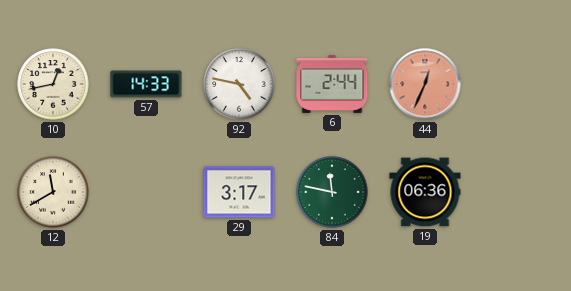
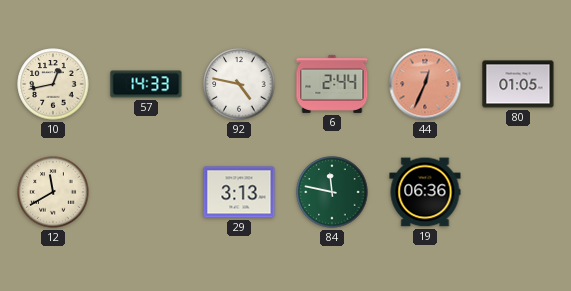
80: none -> 01:05 (518, 84)
29: 3:17 -> 3:13 (239, 192)
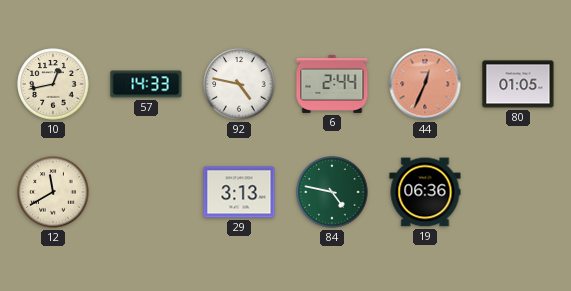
84: 11:47 -> 4:47 (332, 192)
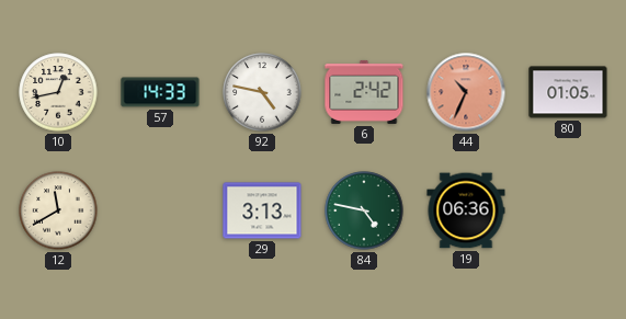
6: 2:44 -> 2:42 (364, 92)
44: 12:34 -> 10:34 (466, 92)
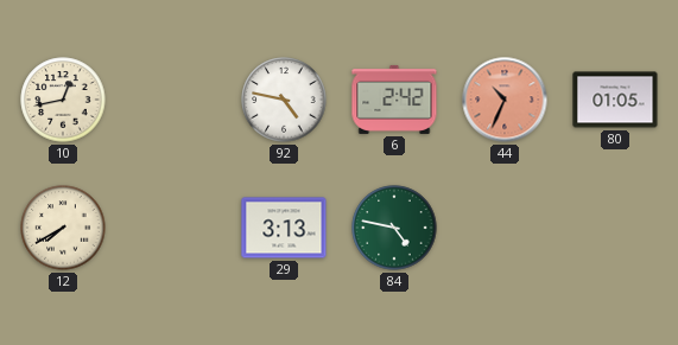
57: 14:33 -> none (160, 92)
12: 11:40 -> 7:40 (63, 228)
19: 06:36 -> none (466, 210)
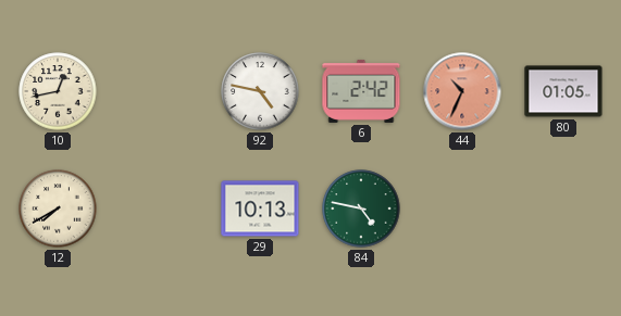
29: 3:13 -> 10:13 (260, 208)
